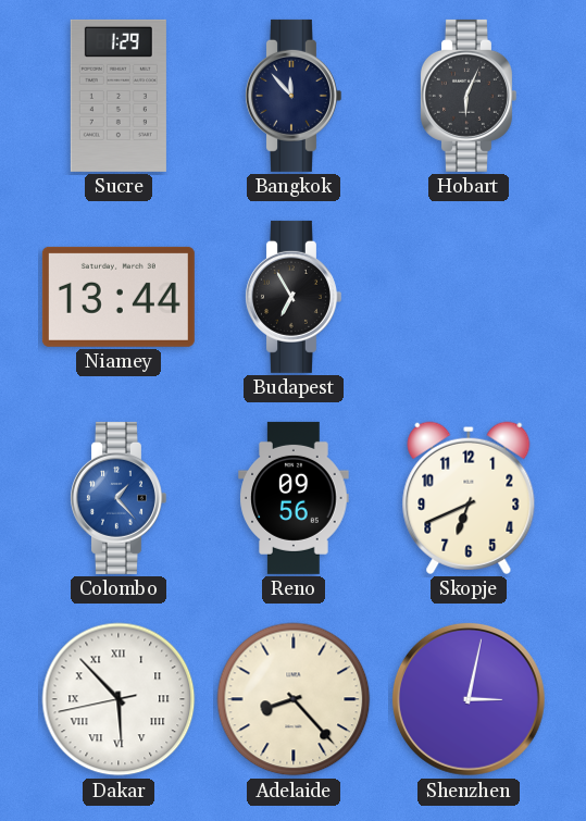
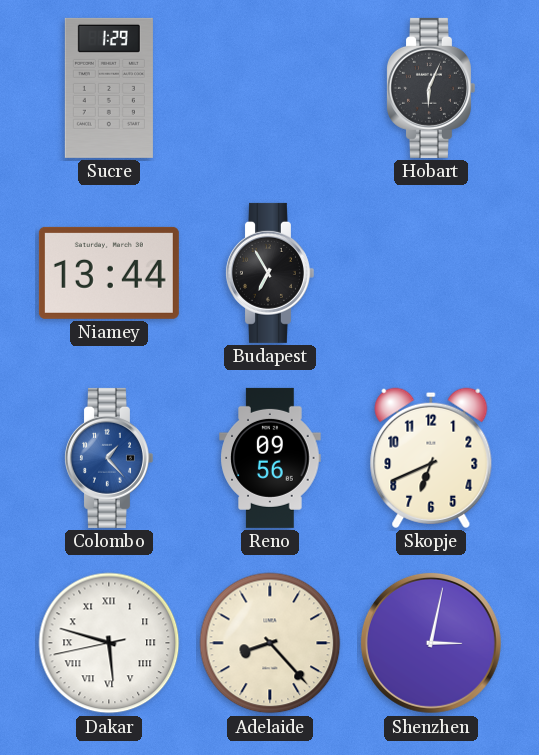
Bangkok: 11:53 -> none (292, 96)
Dakar: 5:52 -> 5:47 (109, 643)
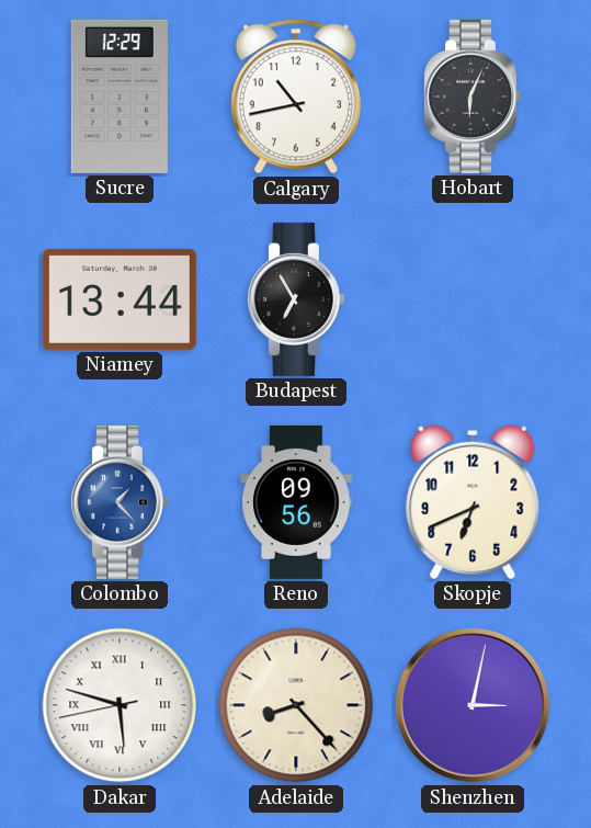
Sucre: 1:29 -> 12:29 (120, 97)
Calgary: none -> 10:43 (296, 97)
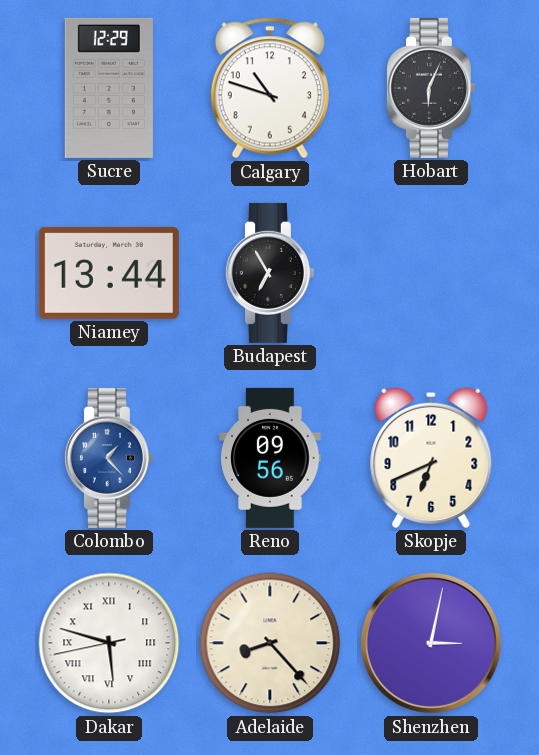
Calgary: 10:43 -> 10:48 (270, 88)
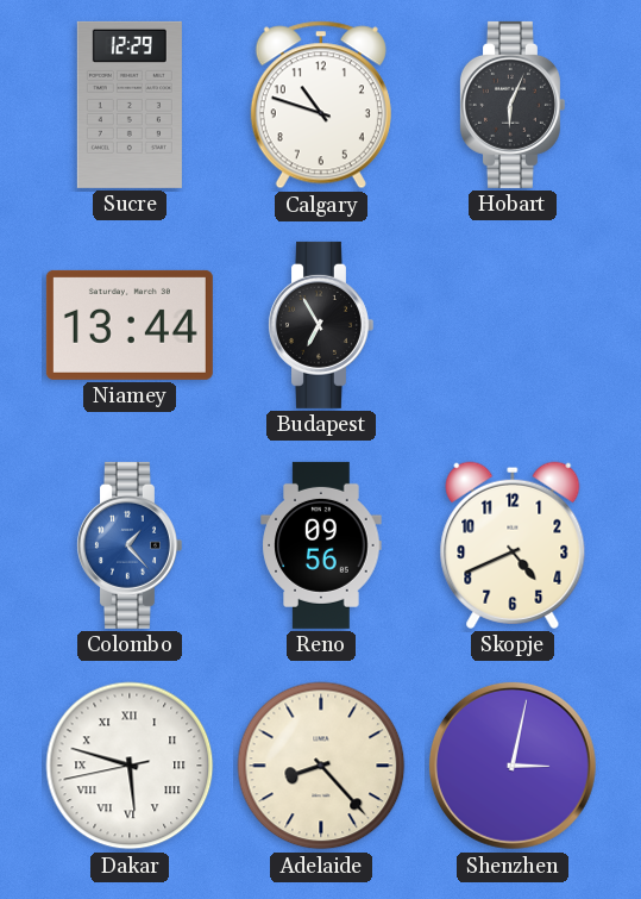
Skopje: 6:41 -> 4:41 (513, 545)
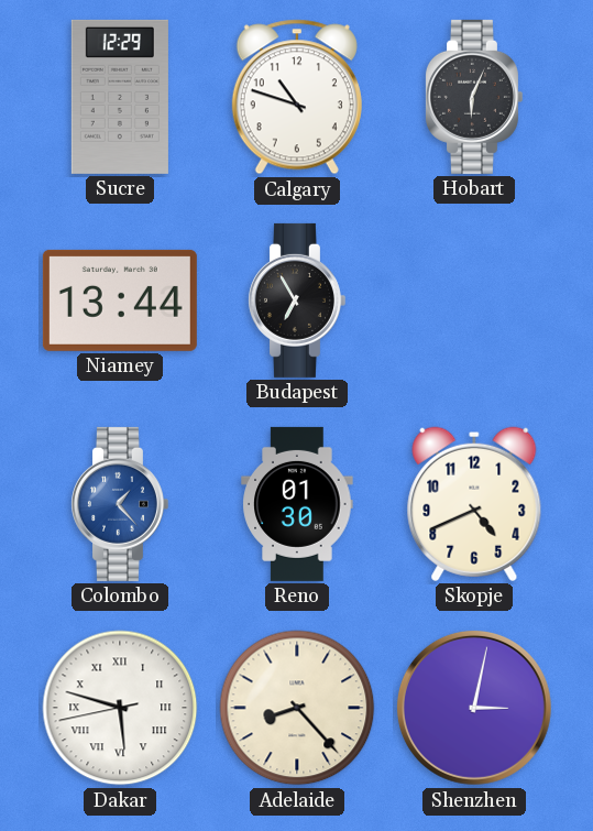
Reno: 09:56 -> 01:30 (297, 504)
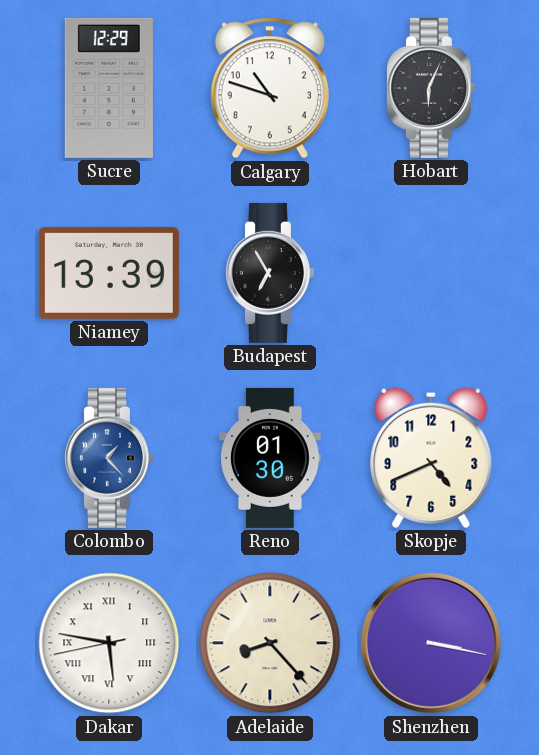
Niamey: 13:44 -> 13:39 (109, 273)
Dakar: 5:47 -> 5:46 (109, 643)
Shenzhen: 3:02 -> 3:17 (431, 643)
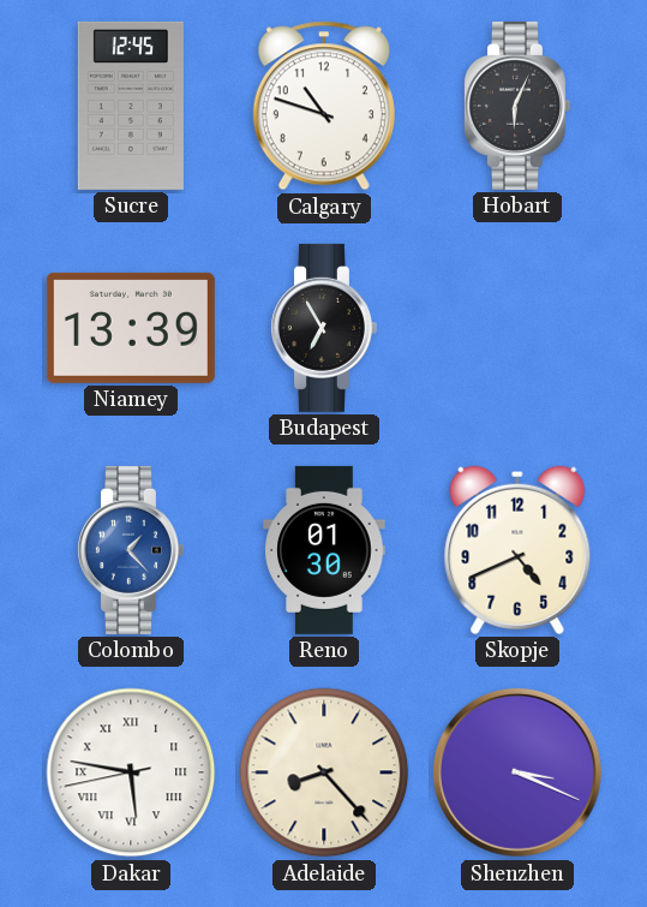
Sucre: 12:29 -> 12:45 (131, 106)
Shenzhen: 3:17 -> 3:19 (517, 772)
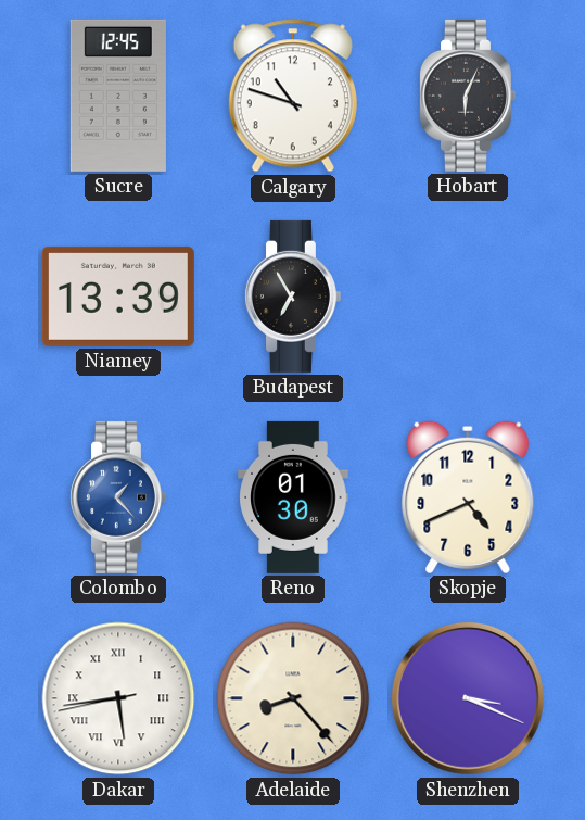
Dakar: 5:46 -> 5:43 (118, 698)
